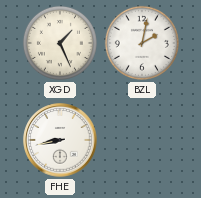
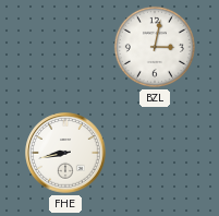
XGD: 1:26 -> none (60, 43)
BZL: 2:02 -> 3:02 (155, 47)
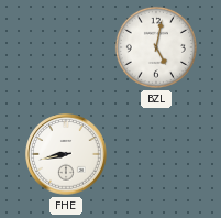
BZL: 3:02 -> 5:02 (156, 47)
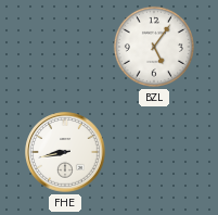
BZL: 5:02 -> 5:06 (154, 47)
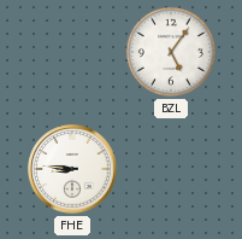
FHE: 8:43 -> 8:46 (72, 169)
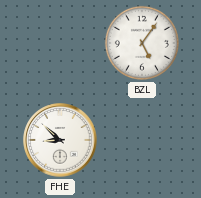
FHE: 8:46 -> 8:52 (60, 140)
